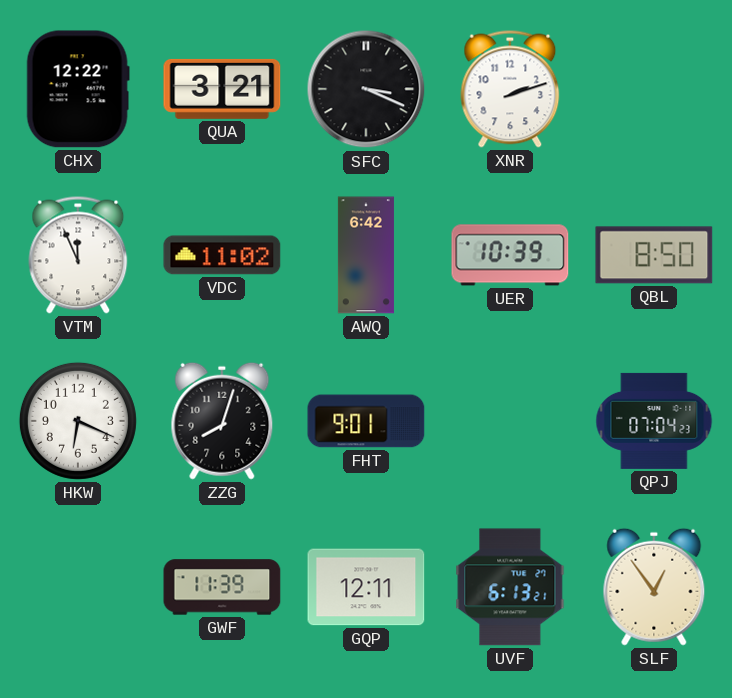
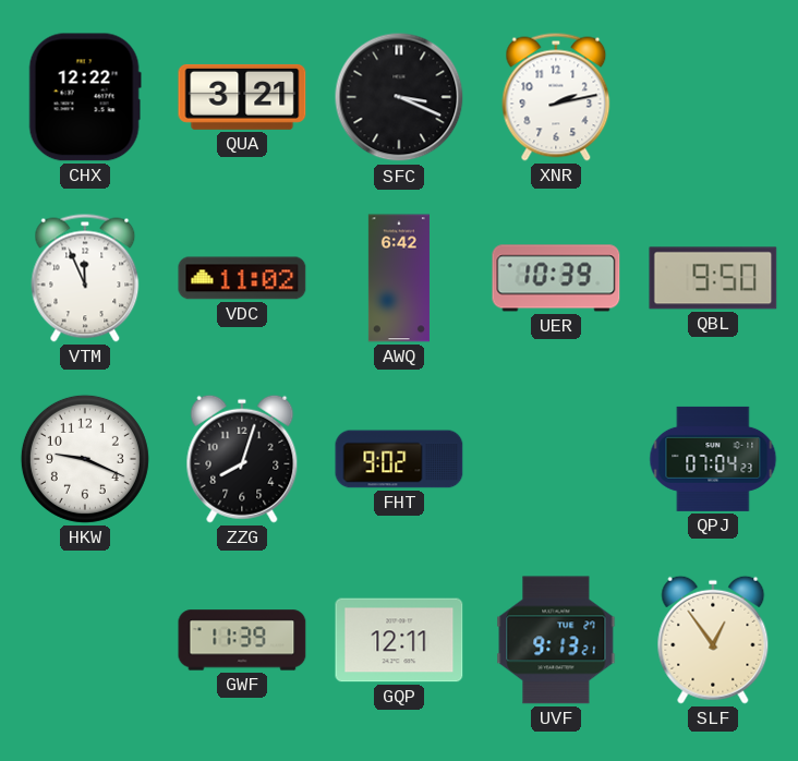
XNR: 2:12 -> 2:13 (556, 97)
QBL: 8:50 -> 9:50 (713, 278)
HKW: 6:19 -> 9:19 (85, 459)
FHT: 9:01 -> 9:02 (399, 459)
UVF: 6:13 -> 9:13 (556, 640)
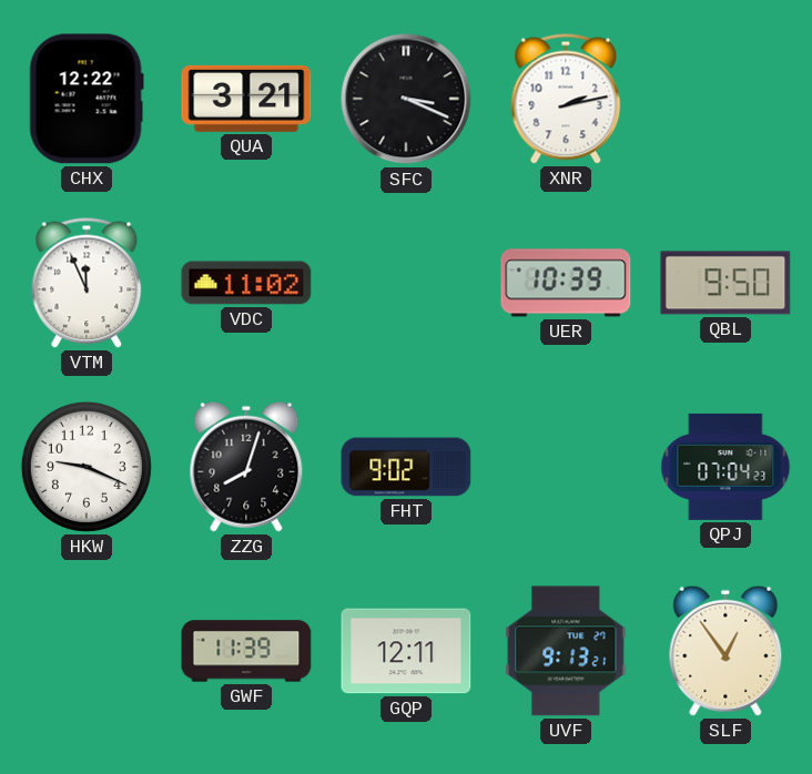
AWQ: 6:42 -> none (399, 278)
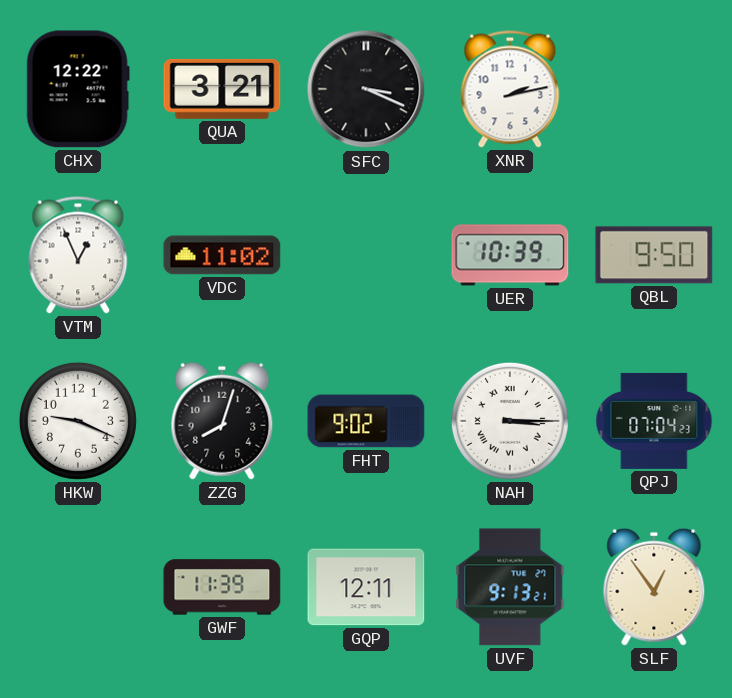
VTM: 11:56 -> 12:56 (78, 255)
NAH: none -> 3:15 (510, 421)
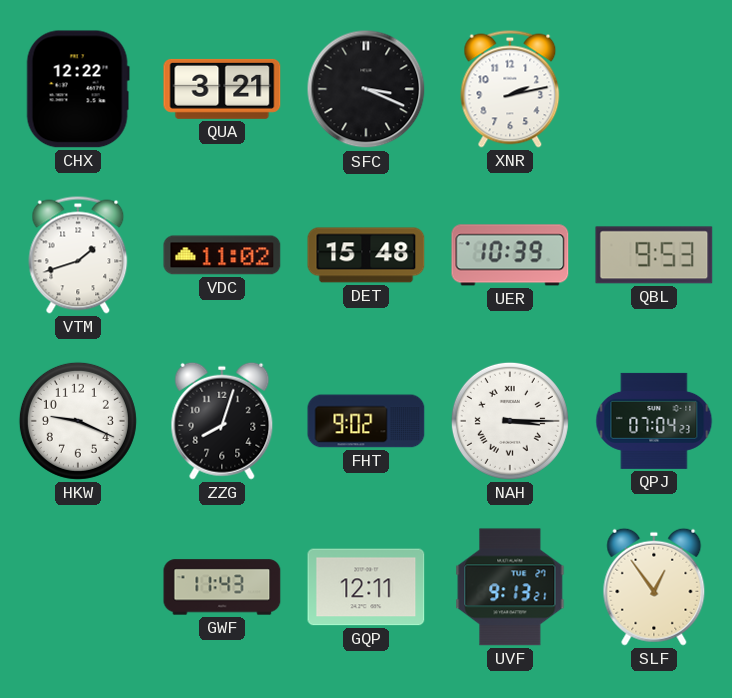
VTM: 12:56 -> 1:42 (78, 255)
DET: none -> 15:48 (366, 255)
QBL: 9:50 -> 9:53 (654, 255)
GWF: 11:39 -> 11:43 (222, 587)
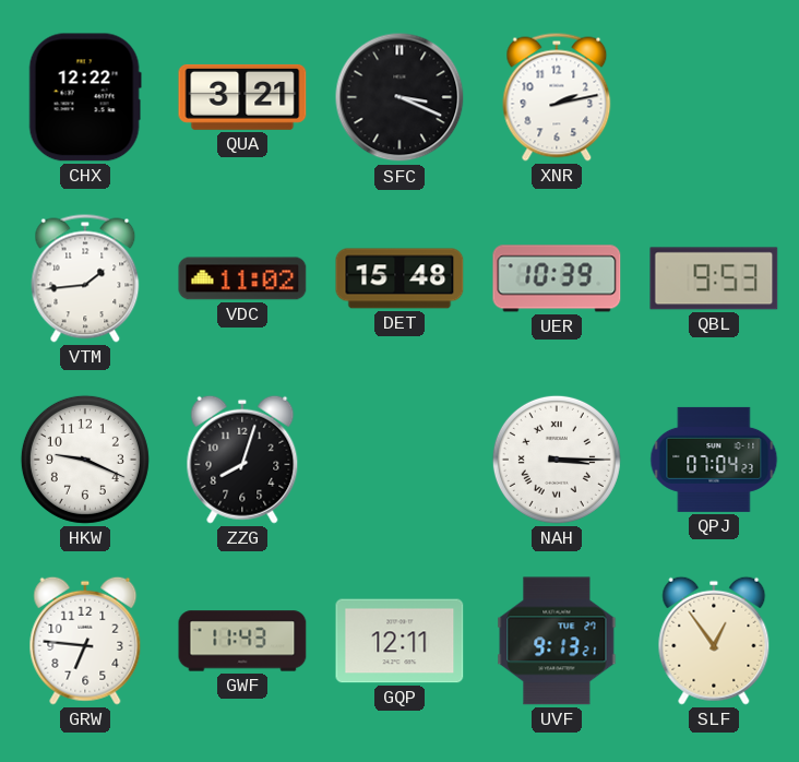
VTM: 1:42 -> 1:44 (85, 278)
FHT: 9:02 -> none (366, 421)
GRW: none -> 6:46 (85, 641)
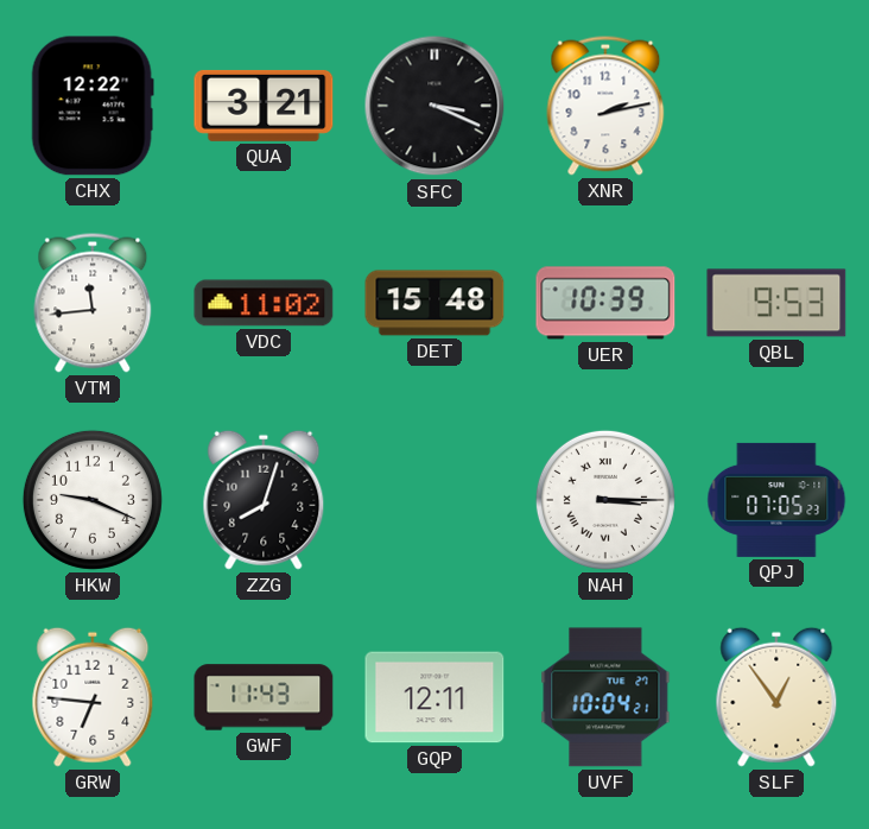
VTM: 1:44 -> 11:44 (93, 303)
QPJ: 07:04 -> 07:05 (776, 500)
UVF: 9:13 -> 10:04 (605, 697)
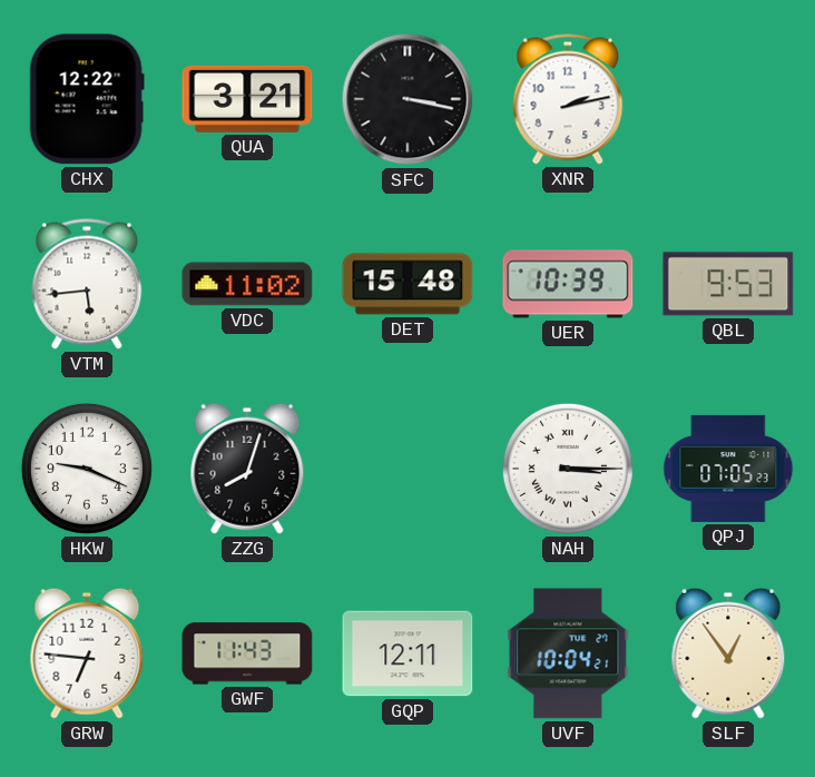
SFC: 3:19 -> 3:17 (407, 99)
VTM: 11:44 -> 5:44 (87, 284)
